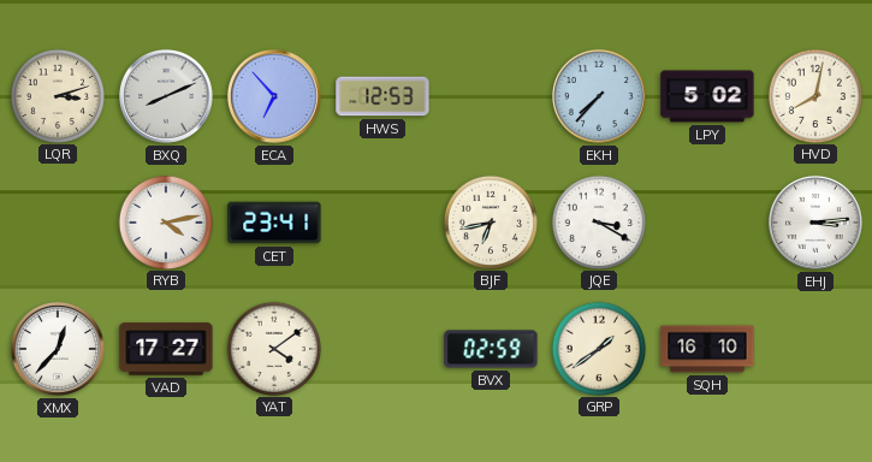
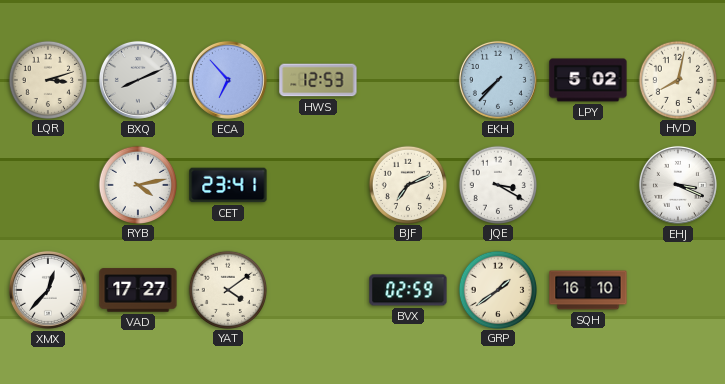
BJF: 6:43 -> 7:11 (407, 184)
EHJ: 3:14 -> 3:19 (678, 185)
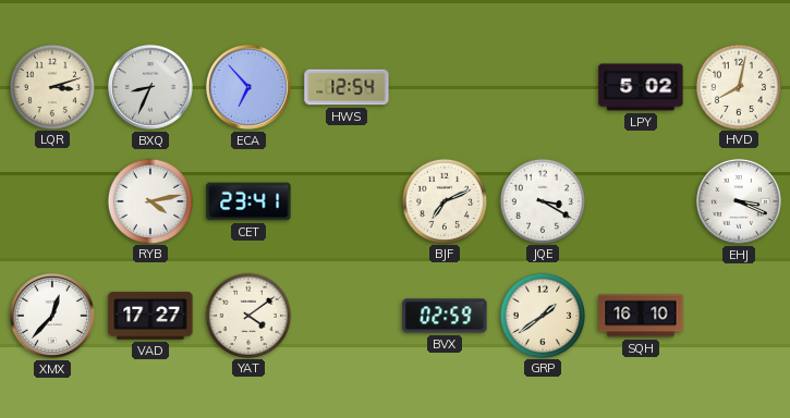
BXQ: 8:11 -> 8:34 (150, 87)
HWS: 12:53 -> 12:54 (347, 87)
EKH: 7:37 -> none (498, 80)
